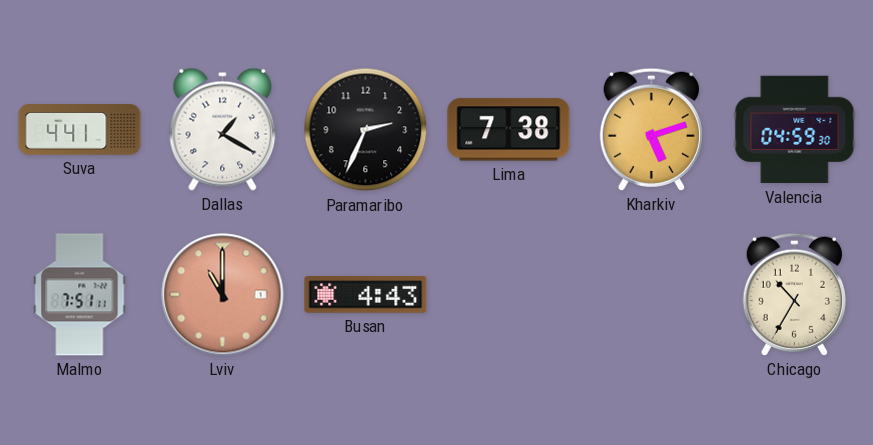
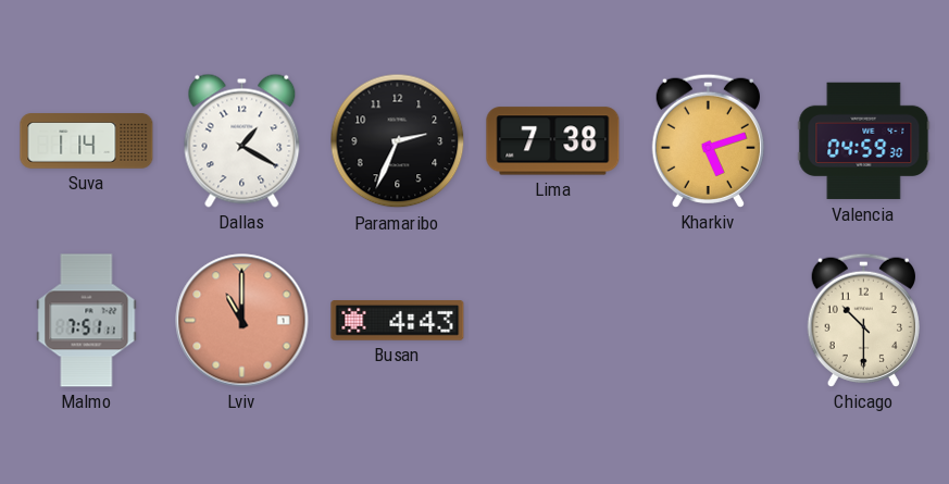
Suva: 4:41 -> 1:14 (87, 141)
Chicago: 10:35 -> 10:30 (863, 320)
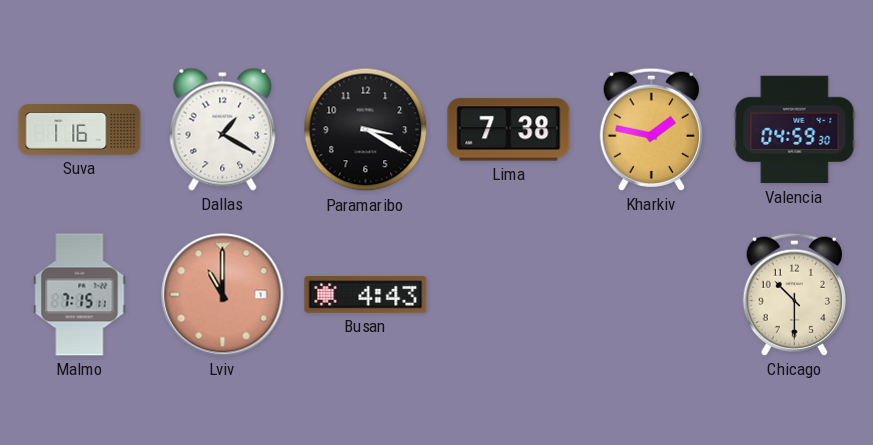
Suva: 1:14 -> 1:16 (80, 130)
Paramaribo: 2:34 -> 3:20 (366, 130)
Kharkiv: 5:12 -> 1:47 (651, 129)
Malmo: 7:51 -> 7:15 (80, 295)
